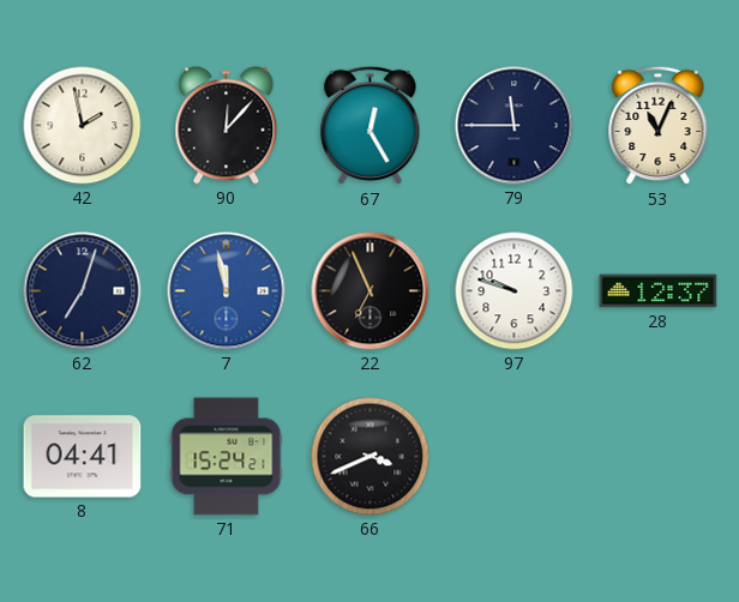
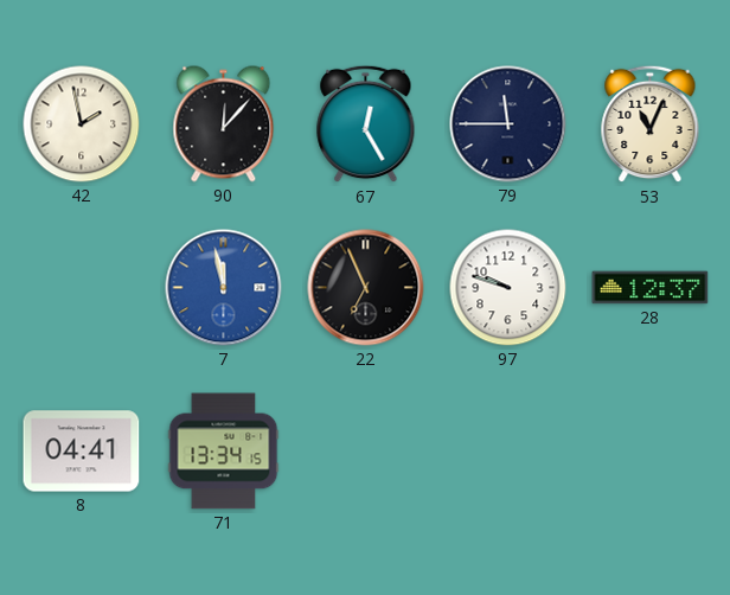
62: 7:03 -> none (83, 291)
71: 15:24 -> 13:34 (224, 452)
66: 3:41 -> none (371, 457)
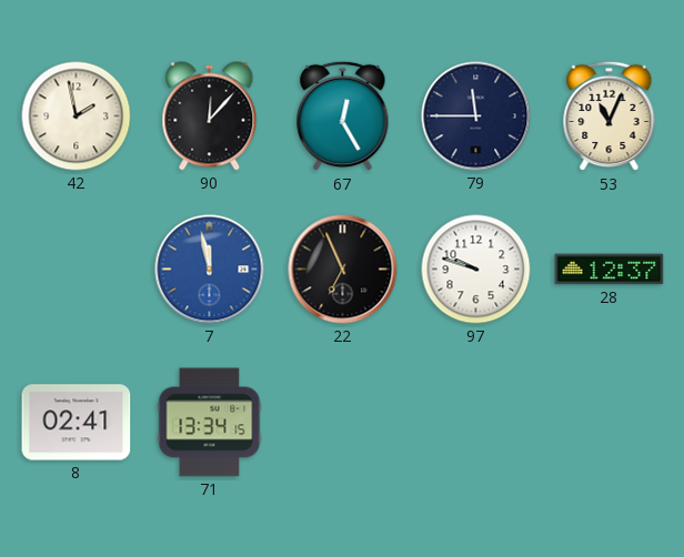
8: 04:41 -> 02:41 (77, 423)
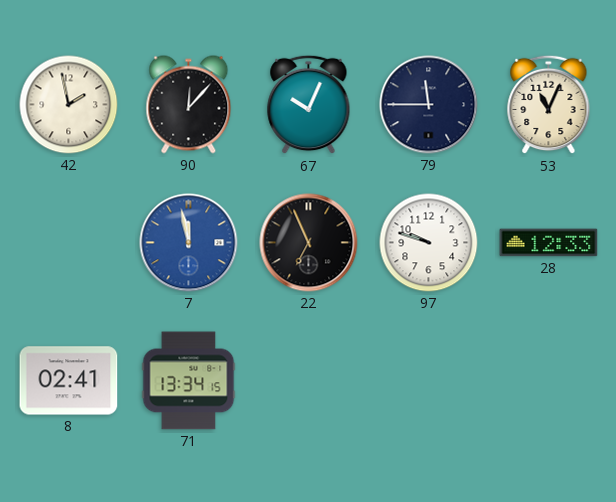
67: 12:25 -> 10:04 (309, 105)
28: 12:37 -> 12:33 (549, 243)
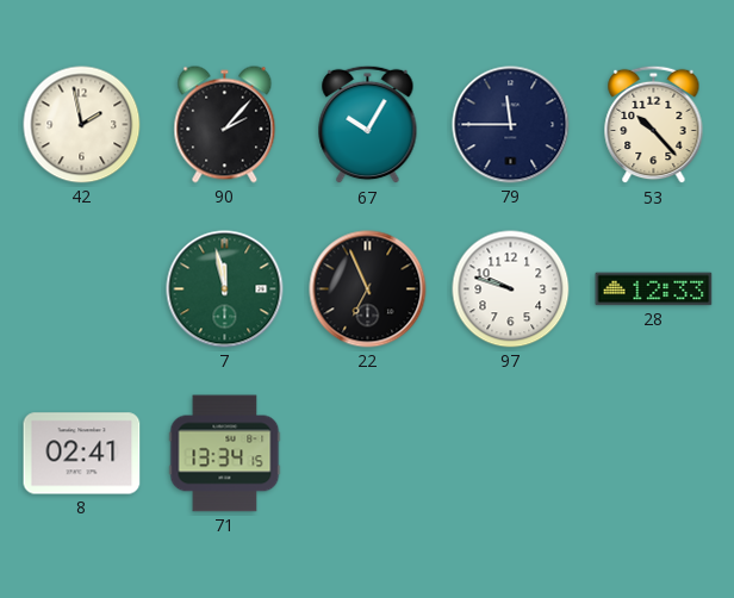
90: 12:07 -> 2:07 (225, 125)
67: 10:04 -> 10:05 (368, 125)
53: 11:04 -> 10:23 (654, 125)
7 dial: blue -> green (225, 289)
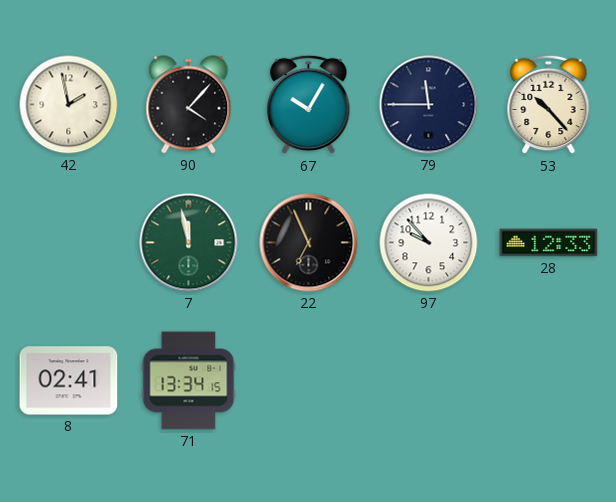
90: 2:07 -> 4:07 (189, 105)
97: 9:48 -> 9:53 (429, 243)
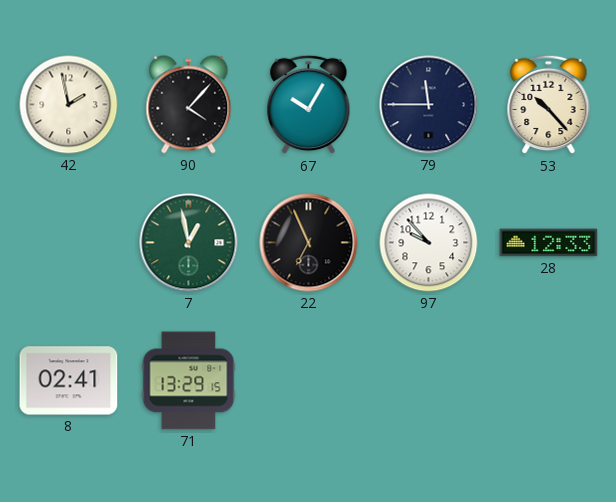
7: 11:58 -> 12:58 (189, 243)
71: 13:34 -> 13:29 (189, 381)
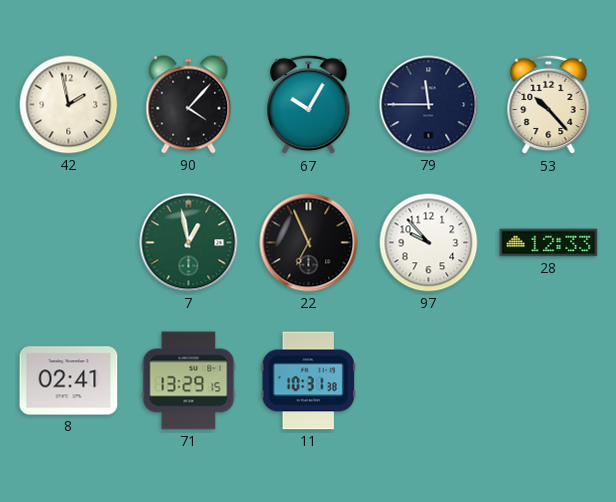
11: none -> 10:31 (308, 381)
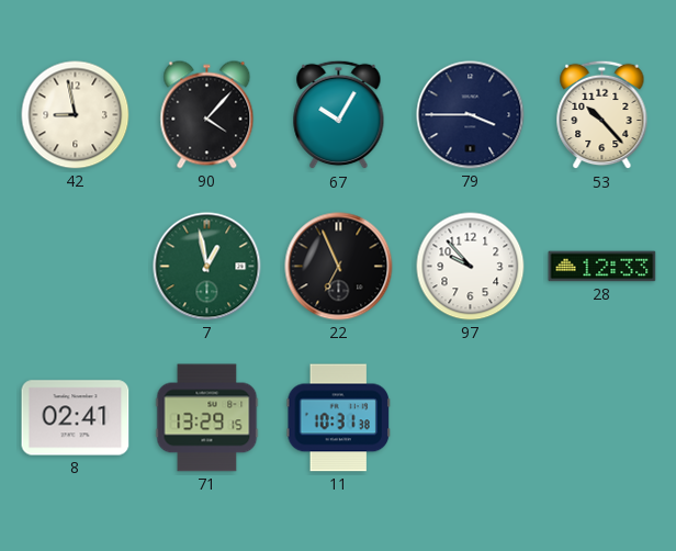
42: 1:58 -> 8:58 (76, 115)
79: 11:45 -> 3:45 (471, 115)
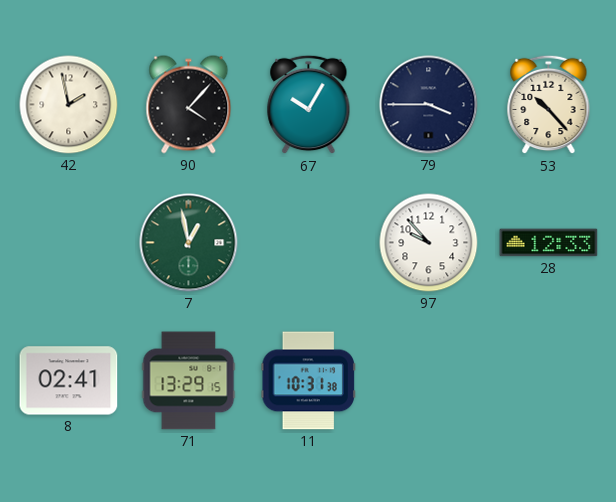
42: 8:58 -> 1:58 (69, 105)
22: 6:56 -> none (339, 267)
